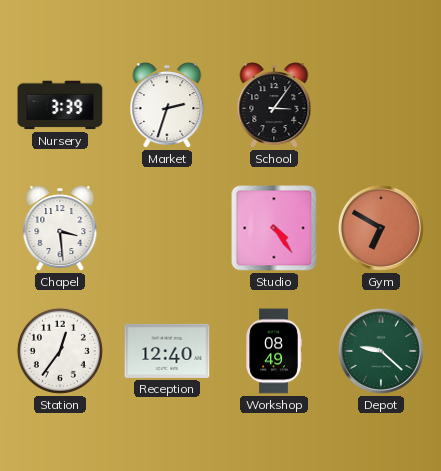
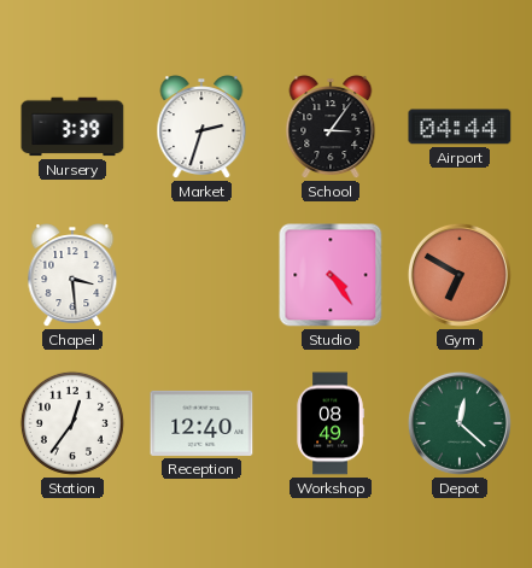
Airport: none -> 04:44 (460, 127)
Depot: 9:22 -> 12:22 (460, 423)
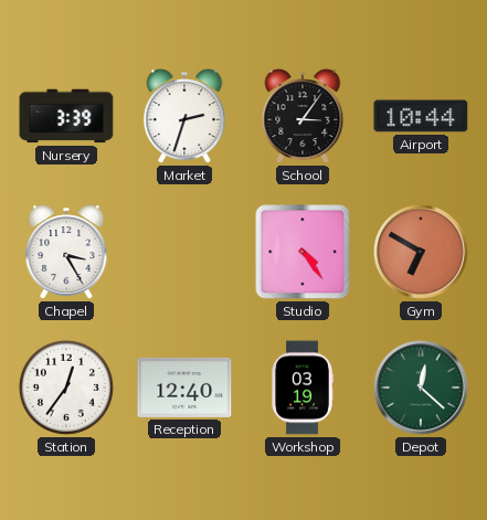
Airport: 04:44 -> 10:44 (421, 116)
Chapel: 3:29 -> 3:25 (66, 252)
Workshop: 08:49 -> 03:19 (303, 388)
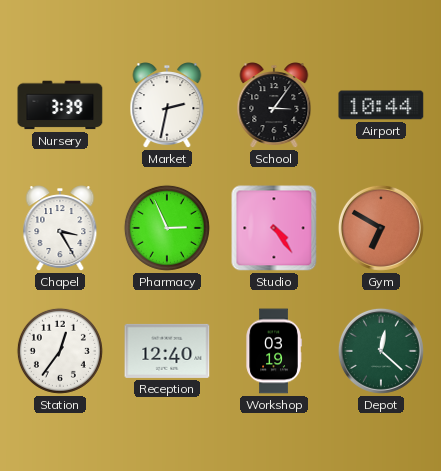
Market: 2:33 -> 2:32 (167, 105)
Pharmacy: none -> 2:56 (167, 228)
